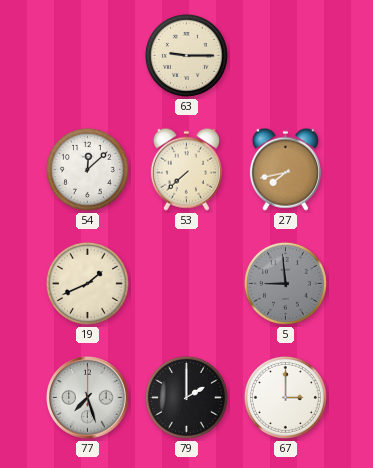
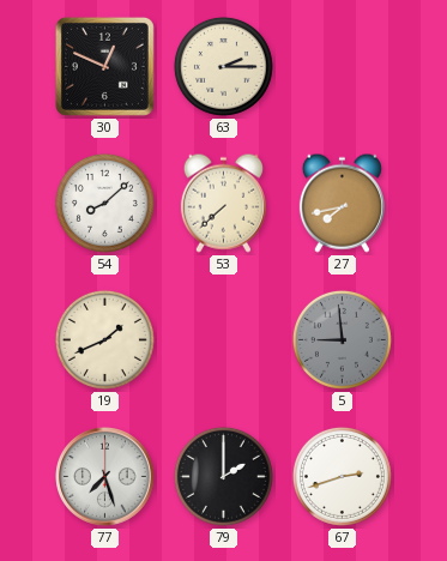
30: none -> 12:49 (104, 66)
63: 9:15 -> 2:15 (223, 66)
54: 12:08 -> 8:08 (104, 203)
67: 3:00 -> 2:42 (342, 476)
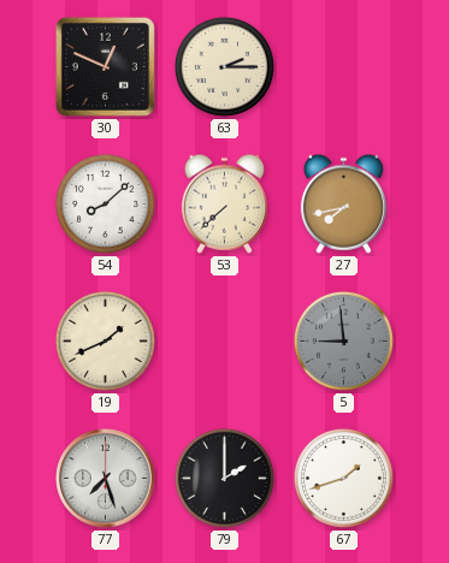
67: 2:42 -> 1:42 (343, 478)
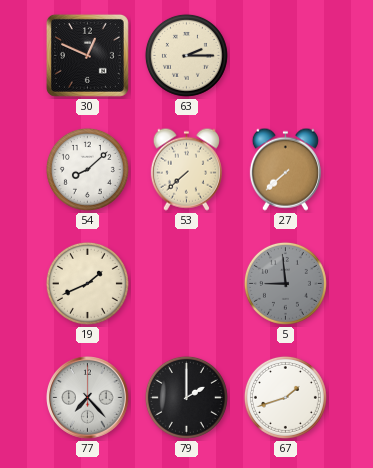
27: 7:43 -> 7:38 (285, 169)
77: 7:27 -> 7:23 (88, 398)
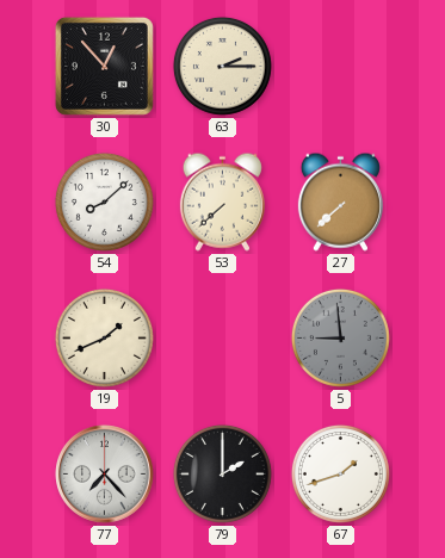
30: 12:49 -> 12:53 (104, 66)
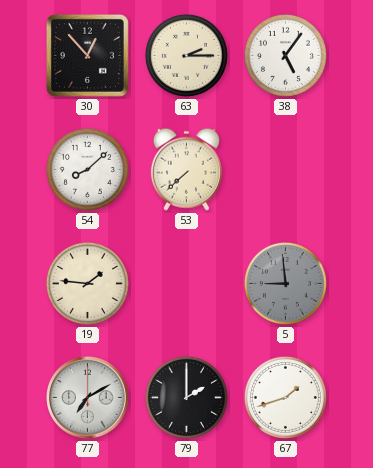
38: none -> 5:06 (285, 55)
27: 7:38 -> none (340, 201)
19: 1:41 -> 1:46 (87, 283)
77: 7:23 -> 7:10 (88, 398)
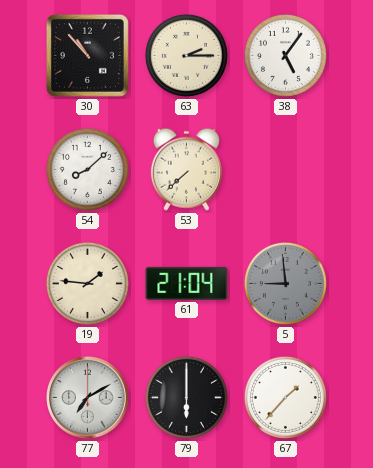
30: 12:53 -> 10:53 (87, 55)
61: none -> 21:04 (187, 283)
79: 2:00 -> 6:00 (186, 397)
67: 1:42 -> 1:37 (285, 397)
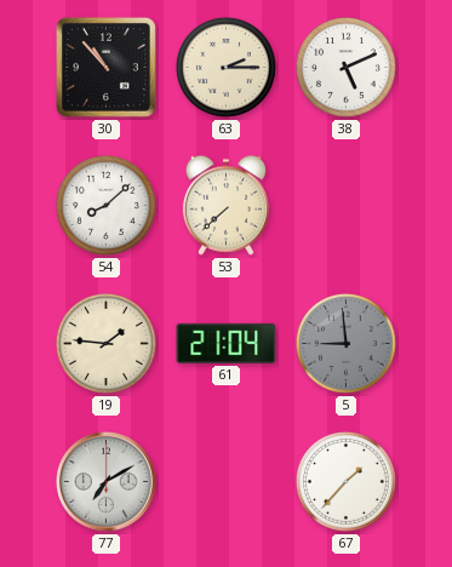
38: 5:06 -> 5:11 (345, 67)
79: 6:00 -> none (186, 397)
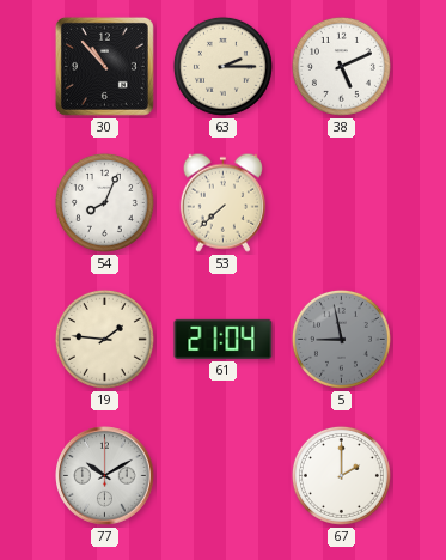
54: 8:08 -> 8:04 (104, 202)
5: 8:59 -> 8:58 (341, 339)
77: 7:10 -> 10:10 (105, 476)
67: 1:37 -> 2:00 (341, 475)
